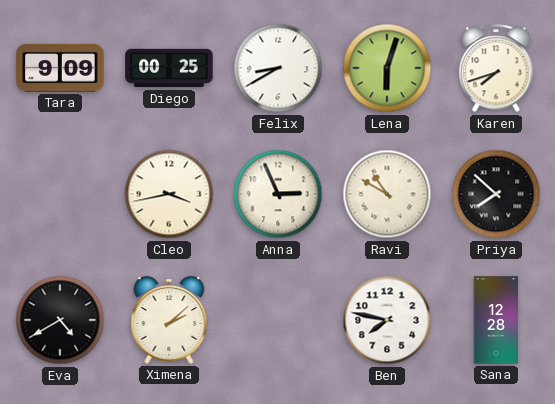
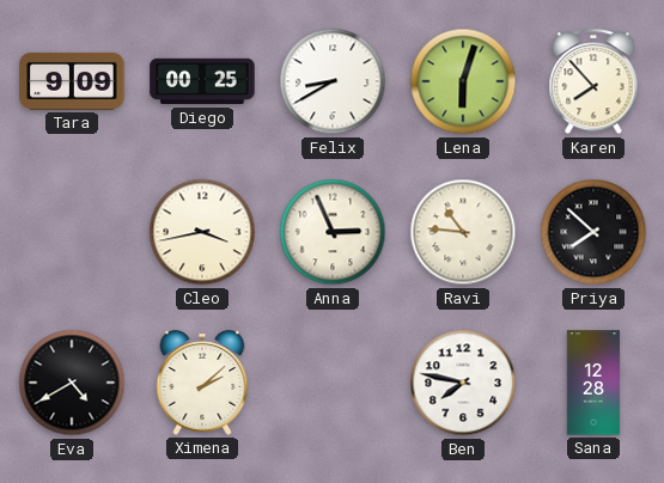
Karen: 7:42 -> 7:53 (593, 82)
Ravi: 10:50 -> 10:46 (463, 232)
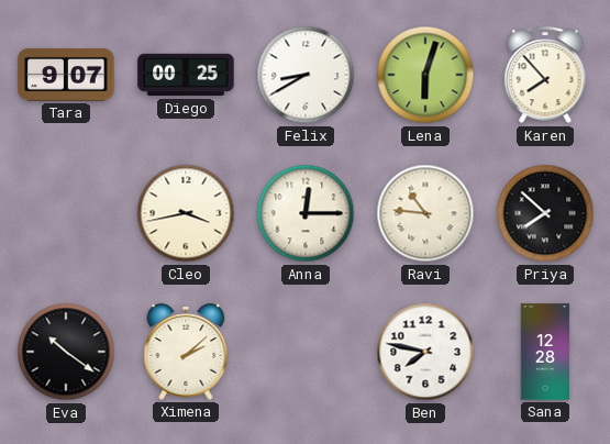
Tara: 9:09 -> 9:07 (66, 75)
Anna: 2:56 -> 12:15 (306, 213)
Eva: 4:40 -> 10:21 (66, 352)
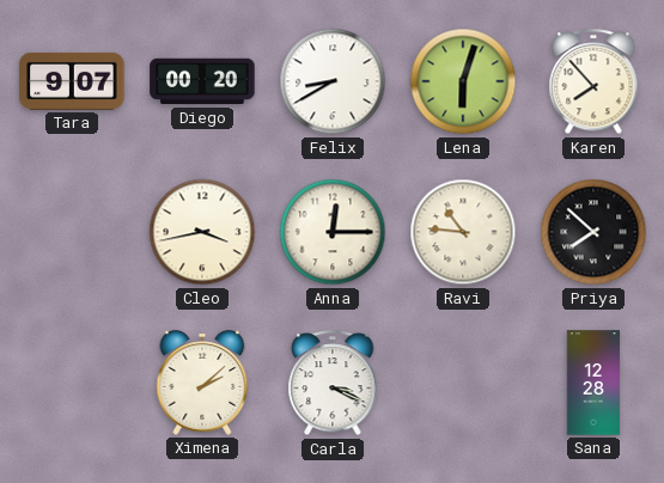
Diego: 00:25 -> 00:20 (202, 81)
Eva: 10:21 -> none (66, 352)
Carla: none -> 3:19 (333, 384)
Ben: 7:47 -> none (425, 352)
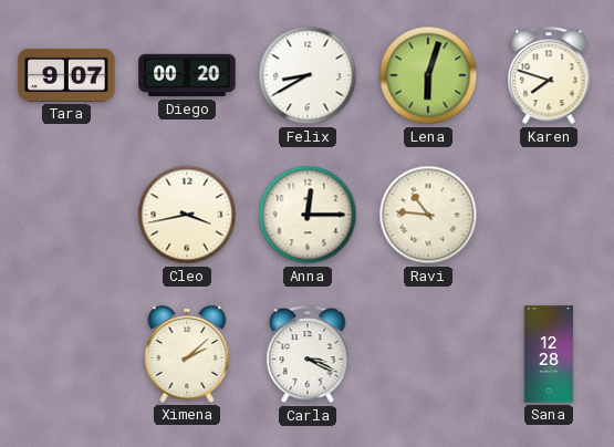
Karen: 7:53 -> 7:48 (549, 76)
Priya: 7:52 -> none (593, 232)
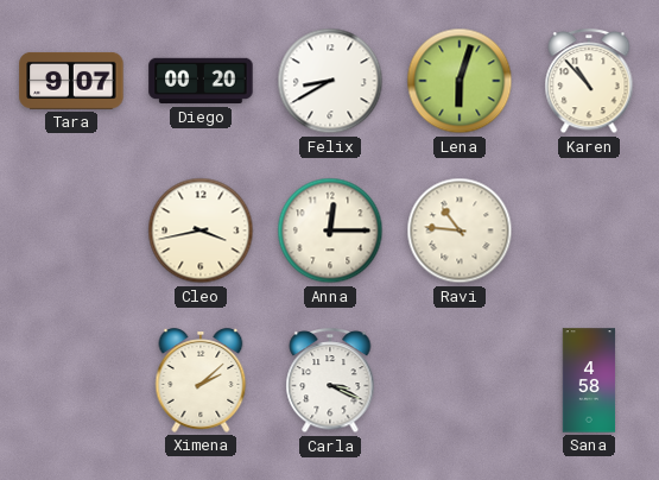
Karen: 7:48 -> 10:53 (589, 82)
Sana: 12:28 -> 4:58 (589, 380)
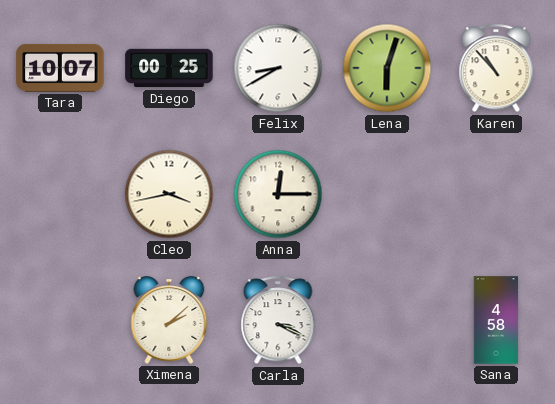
Tara: 9:07 -> 10:07 (60, 68)
Diego: 00:20 -> 00:25 (169, 68)
Ravi: 10:46 -> none (460, 230)
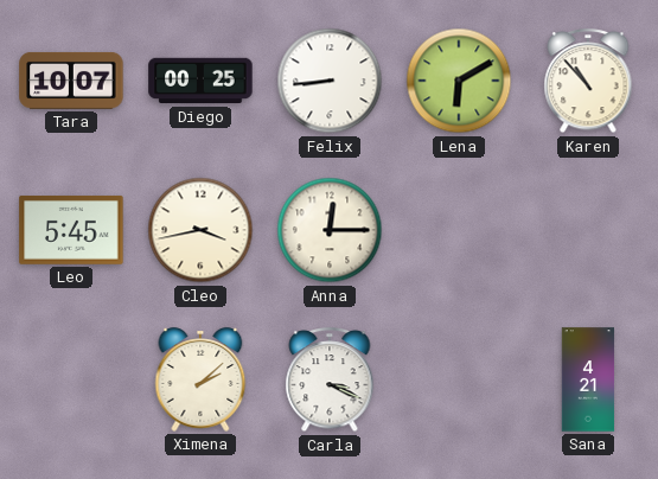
Felix: 8:40 -> 8:44 (330, 81)
Lena: 6:03 -> 6:10 (459, 81)
Leo: none -> 5:45 (71, 230)
Sana: 4:58 -> 4:21 (588, 379)
